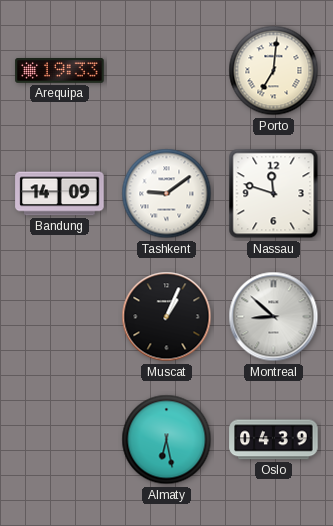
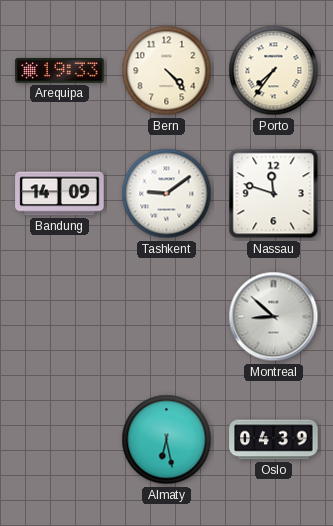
Bern: none -> 4:23 (167, 71)
Porto: 7:01 -> 7:36 (274, 71)
Muscat: 1:04 -> none (167, 317)
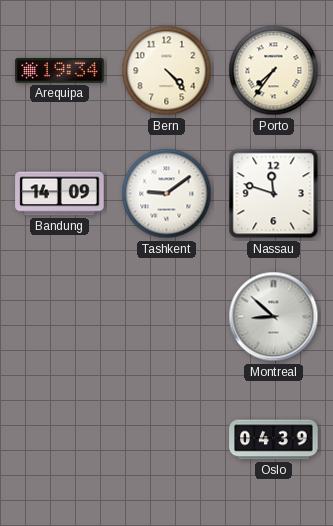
Arequipa: 19:33 -> 19:34 (60, 71)
Almaty: 6:28 -> none (167, 440)
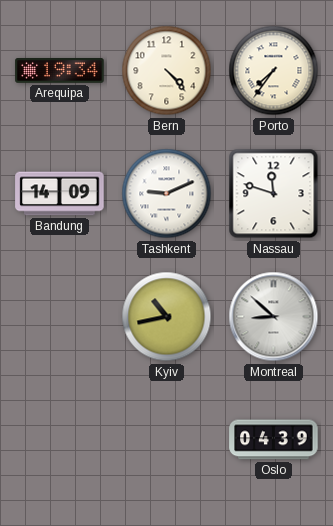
Tashkent: 9:09 -> 9:11 (167, 194)
Kyiv: none -> 10:43 (167, 317)
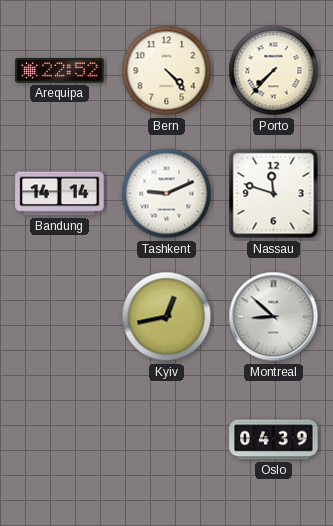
Arequipa: 19:34 -> 22:52 (60, 71)
Porto: 7:36 -> 7:37 (274, 71)
Bandung: 14:09 -> 14:14 (60, 194)
Kyiv: 10:43 -> 12:43 (167, 317)
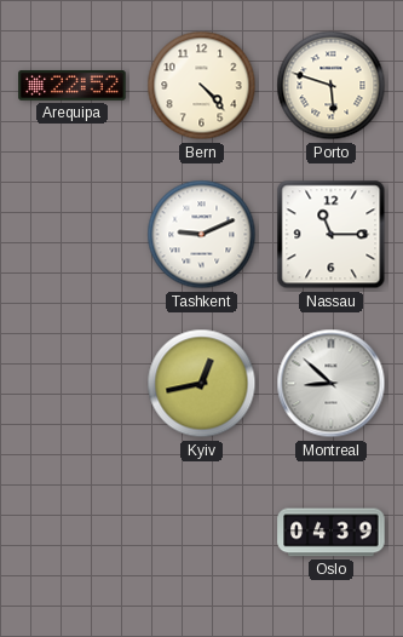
Porto: 7:37 -> 5:48 (332, 86)
Bandung: 14:14 -> none (60, 194)
Nassau: 11:48 -> 11:15 (332, 235)
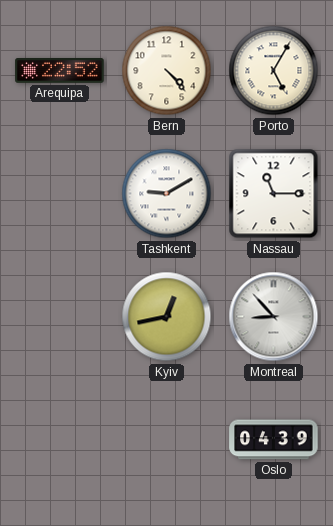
Porto: 5:48 -> 5:05 (274, 71)
Tashkent: 9:11 -> 9:10 (167, 194)
Montreal: 8:52 -> 8:53 (274, 317)
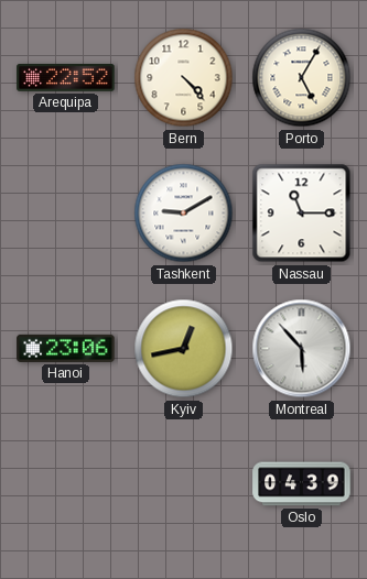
Hanoi: none -> 23:06 (66, 348)
Montreal: 8:53 -> 5:53 (302, 349)
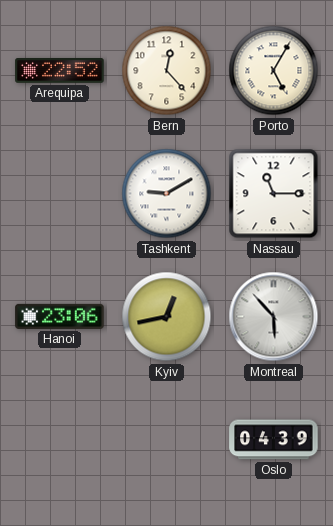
Bern: 4:23 -> 12:23 (167, 71)
